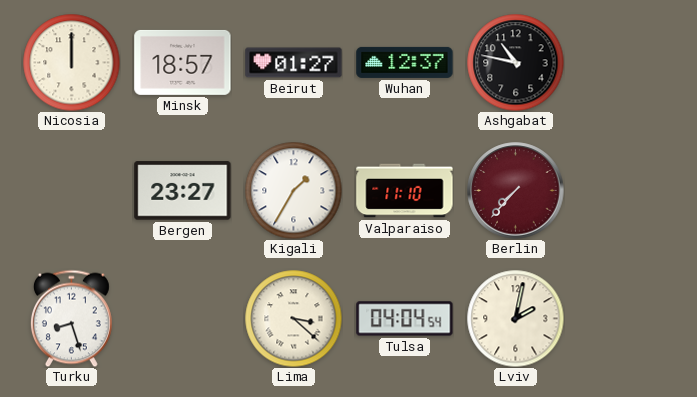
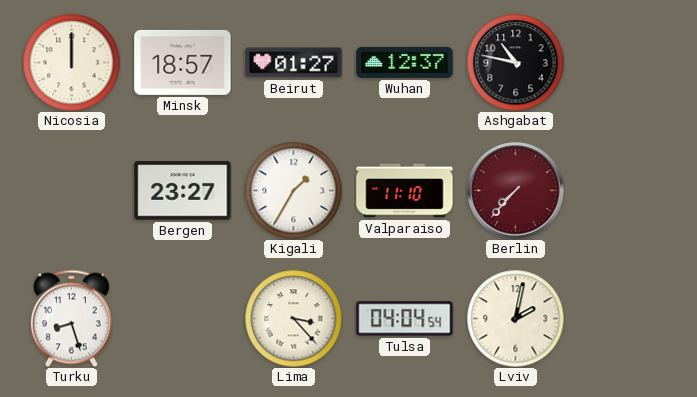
Lima: 3:22 -> 3:23 (293, 318)
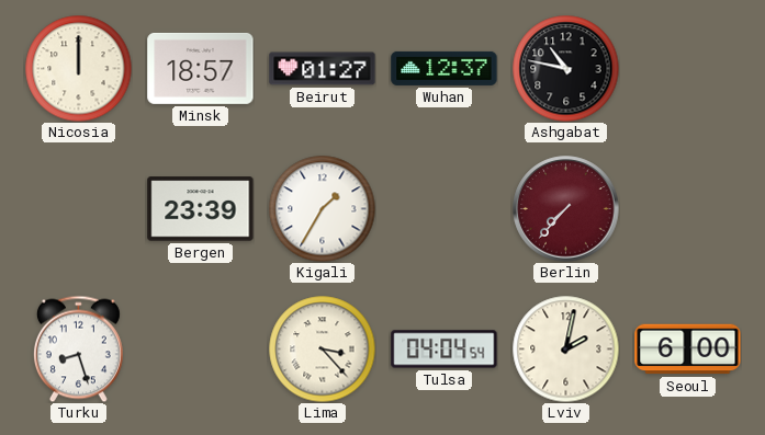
Bergen: 23:27 -> 23:39 (201, 209)
Valparaiso: 11:10 -> none (405, 191)
Seoul: none -> 6:00 (688, 350)
